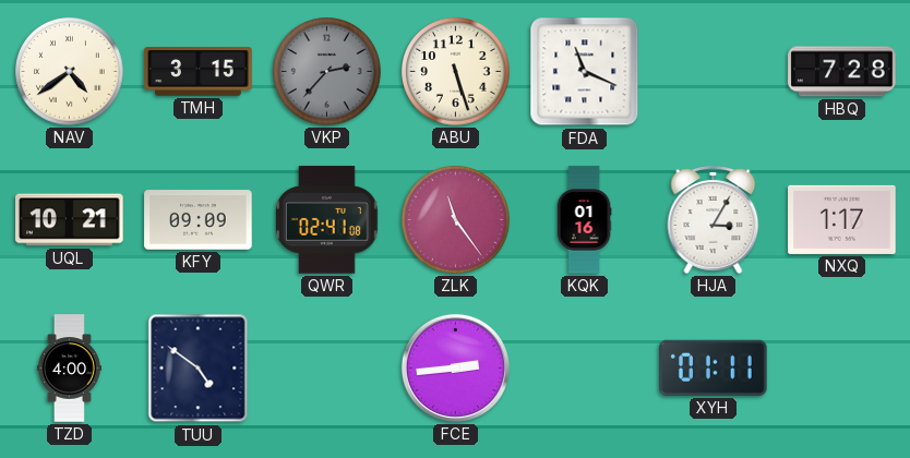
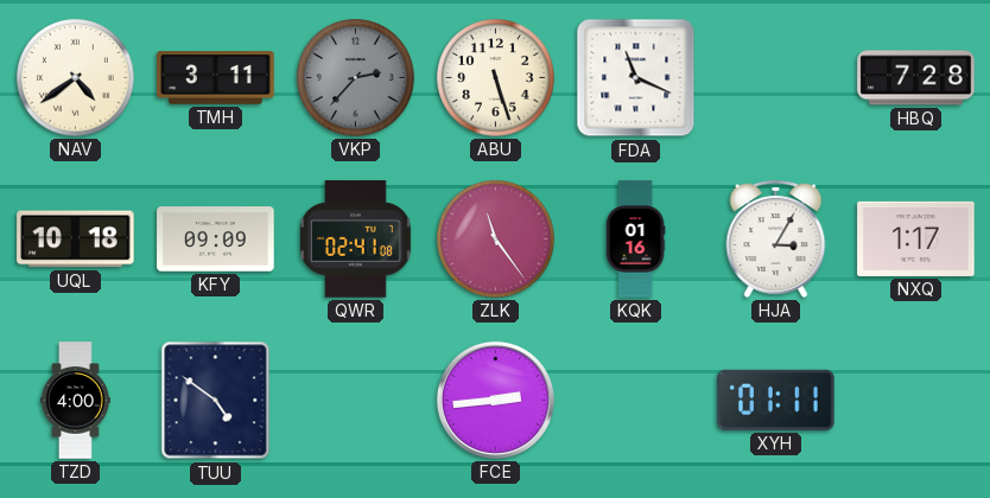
TMH: 3:15 -> 3:11 (216, 78)
UQL: 10:21 -> 10:18 (76, 240)
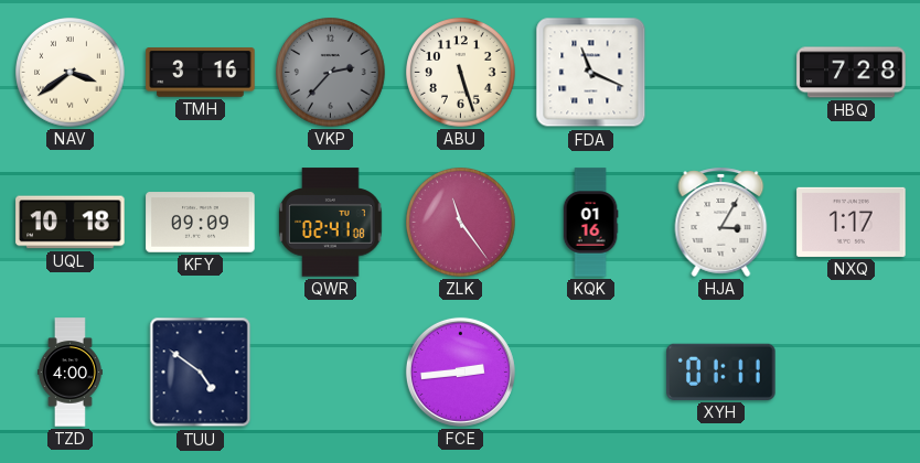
NAV: 4:39 -> 3:39 (71, 73)
TMH: 3:11 -> 3:16 (201, 73)
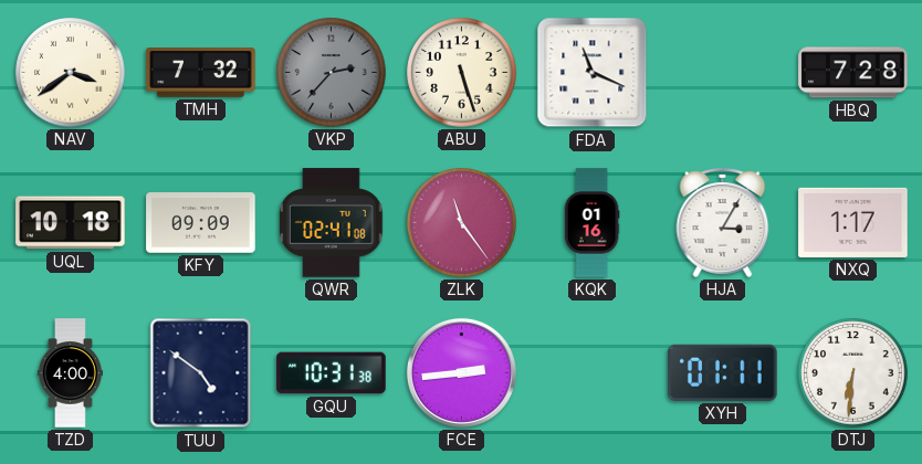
TMH: 3:16 -> 7:32 (201, 73)
GQU: none -> 10:31 (332, 373)
DTJ: none -> 6:31 (853, 373)
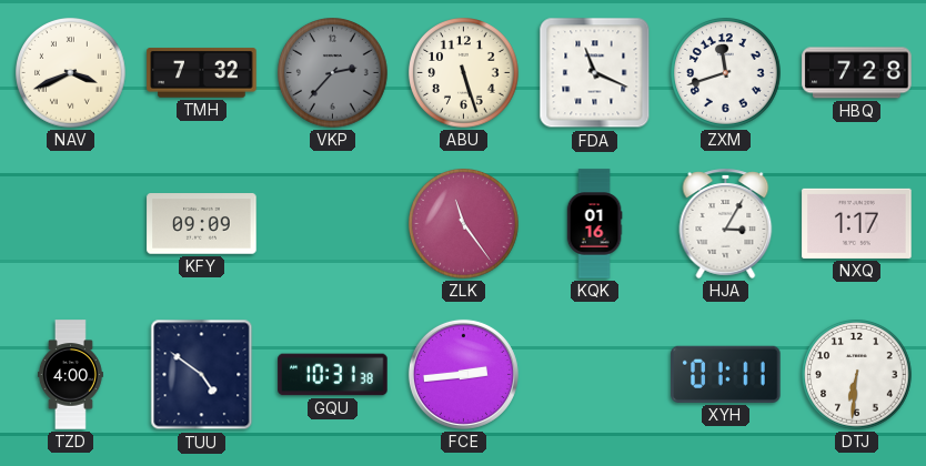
NAV: 3:39 -> 3:41 (71, 73)
ZXM: none -> 11:42 (726, 73)
UQL: 10:18 -> none (71, 223)
QWR: 02:41 -> none (332, 223)
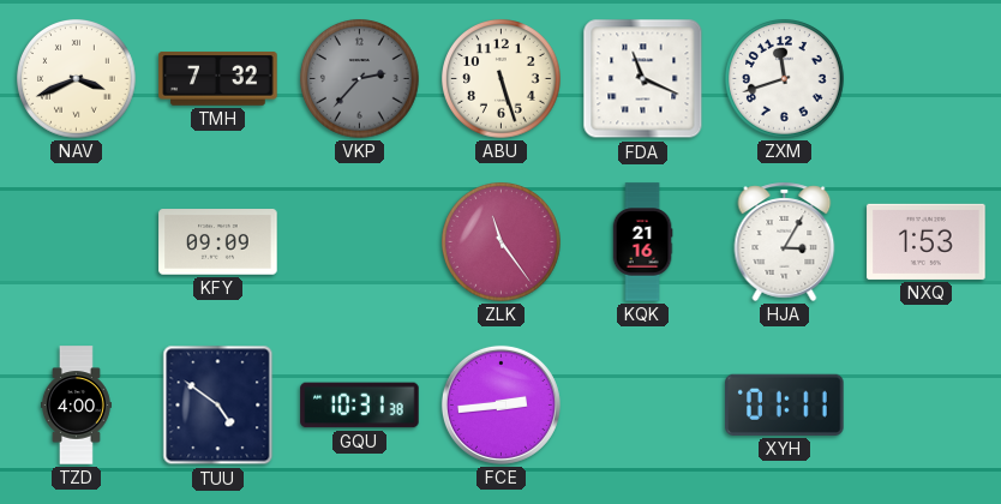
HBQ: 7:28 -> none (857, 73)
KQK: 01:16 -> 21:16 (642, 242)
NXQ: 1:17 -> 1:53 (927, 241)
DTJ: 6:31 -> none (857, 375)
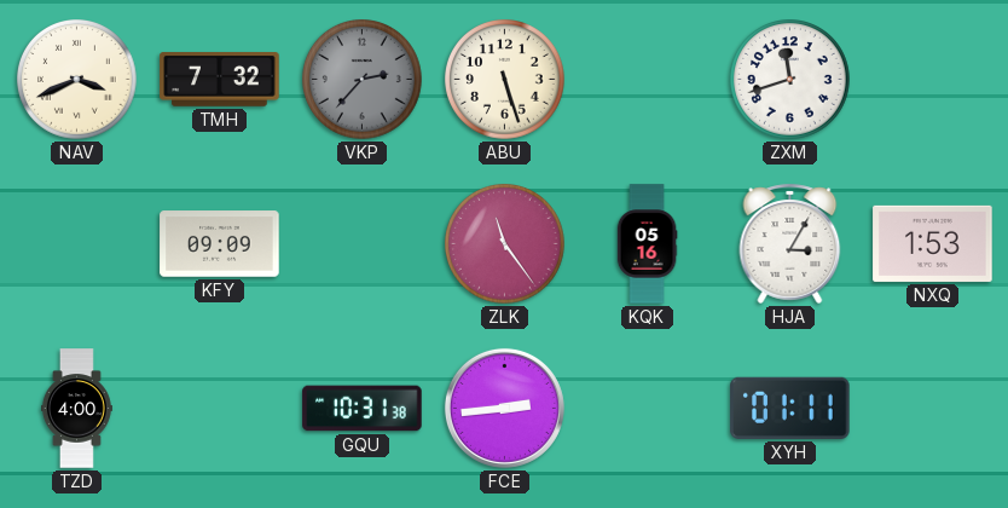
FDA: 11:19 -> none (643, 79)
KQK: 21:16 -> 05:16 (647, 244)
TUU: 4:51 -> none (218, 406)
